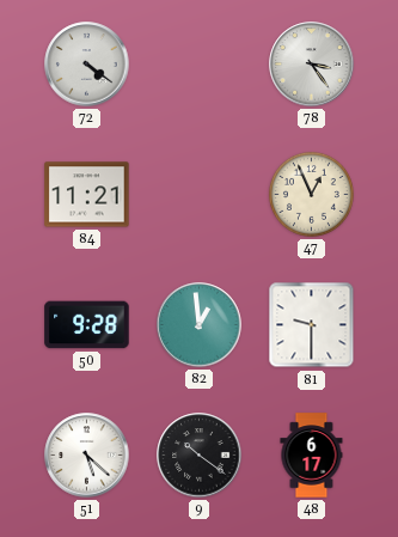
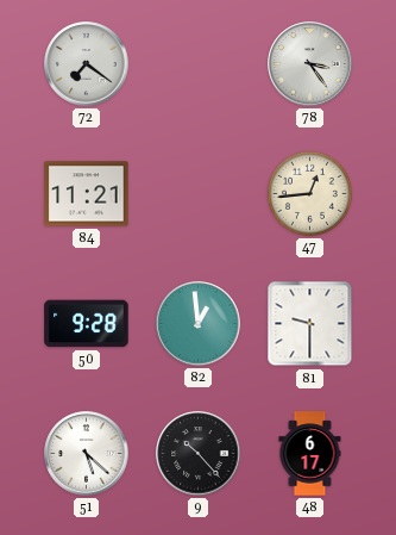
72: 4:21 -> 7:21 (87, 64)
47: 12:56 -> 12:44 (309, 193)
9: 10:21 -> 10:23 (199, 454)
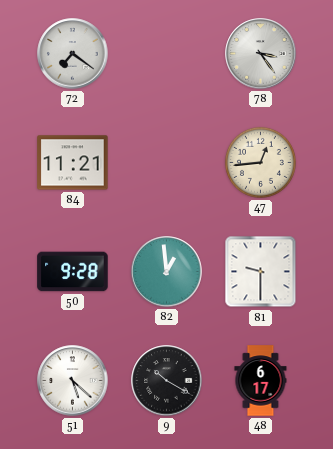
9: 10:23 -> 10:20 (167, 381)
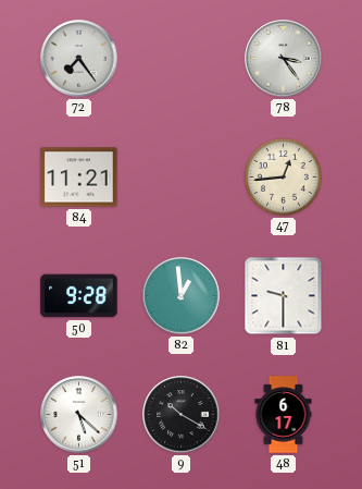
72: 7:21 -> 7:24 (79, 59)
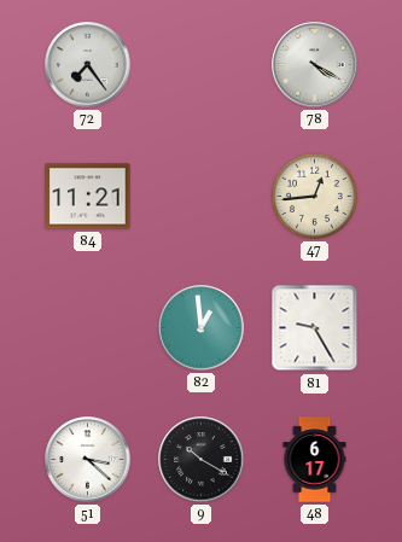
78: 3:24 -> 4:20 (315, 65)
50: 9:28 -> none (79, 296)
81: 9:30 -> 9:25 (315, 328)
51: 5:22 -> 3:22 (88, 460)
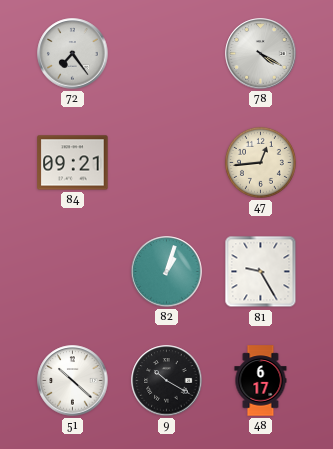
84: 11:21 -> 09:21 (73, 163)
82: 12:59 -> 1:03 (167, 272)
51: 3:22 -> 10:22 (73, 381)
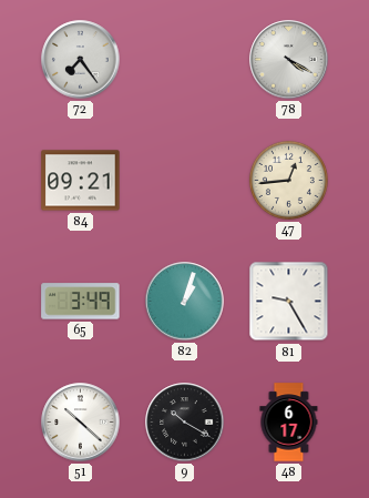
65: none -> 3:49 (81, 302)
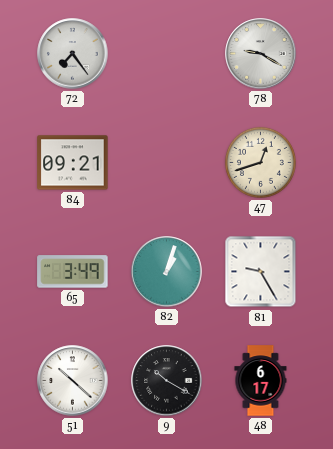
78: 4:20 -> 9:20 (261, 54)
47: 12:44 -> 12:42 (260, 162)
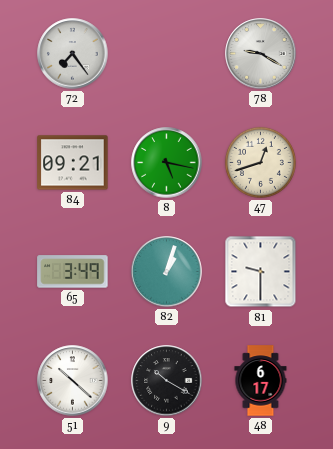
8: none -> 5:17 (167, 163)
81: 9:25 -> 9:30 (261, 272)
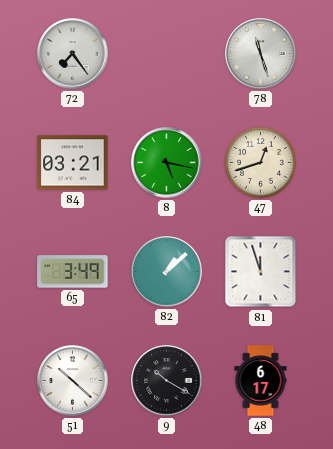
78: 9:20 -> 11:27 (261, 54)
84: 09:21 -> 03:21 (73, 163)
82: 1:03 -> 1:08 (167, 272)
81: 9:30 -> 11:57 (261, 272)
